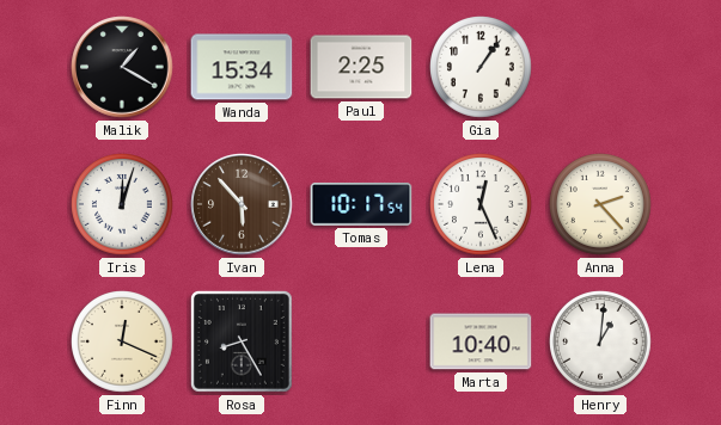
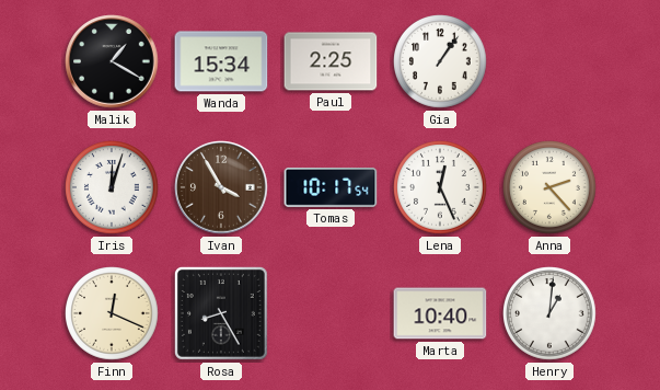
Ivan: 5:53 -> 3:55 (221, 187)
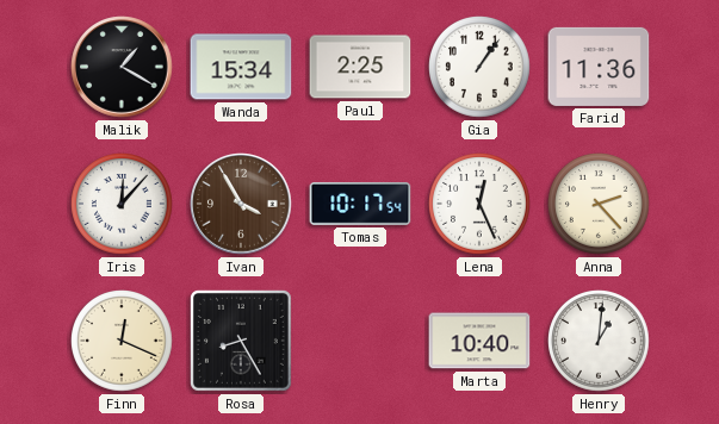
Farid: none -> 11:36 (599, 67)
Iris: 12:03 -> 12:07 (123, 205)
